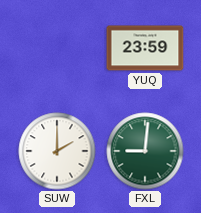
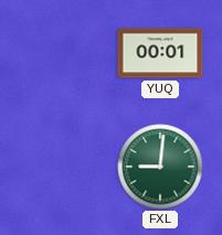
YUQ: 23:59 -> 00:01 (160, 53)
SUW: 2:00 -> none (57, 151)
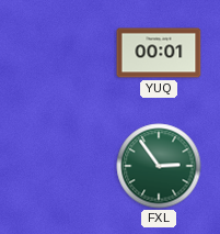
FXL: 9:01 -> 2:54 (159, 166)
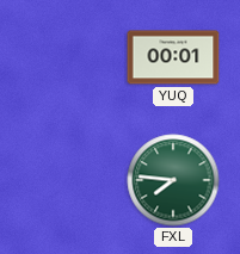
FXL: 2:54 -> 7:46 (173, 180)
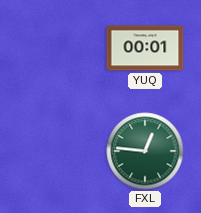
FXL: 7:46 -> 12:46 (145, 151)
